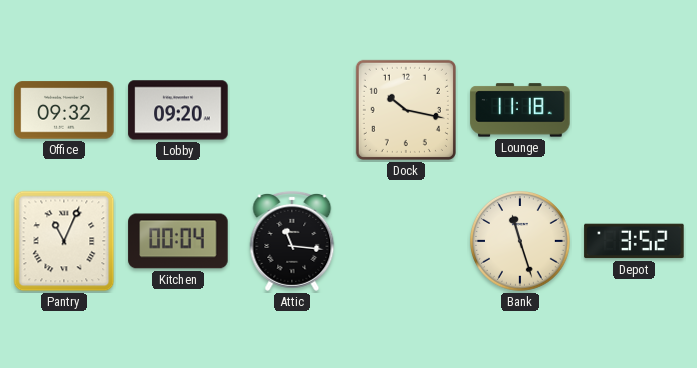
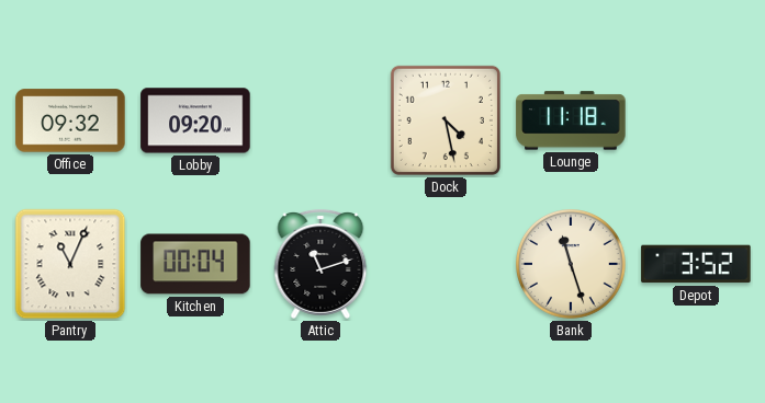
Dock: 10:17 -> 4:28 (446, 120)
Attic: 11:16 -> 11:12 (320, 264)
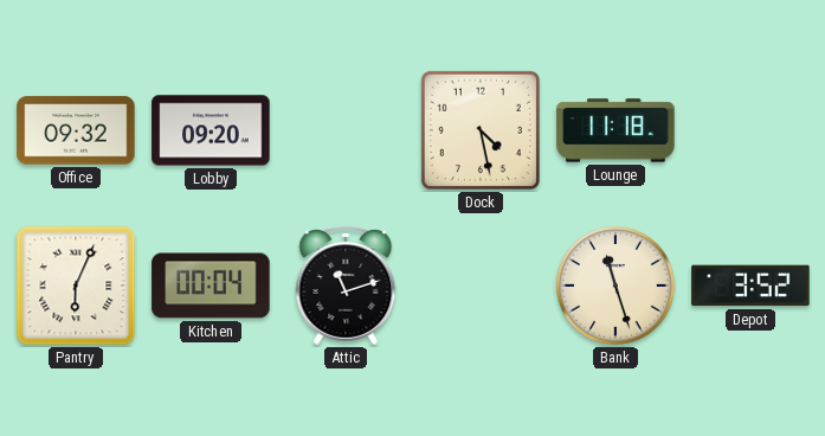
Pantry: 11:04 -> 6:04 (76, 286)
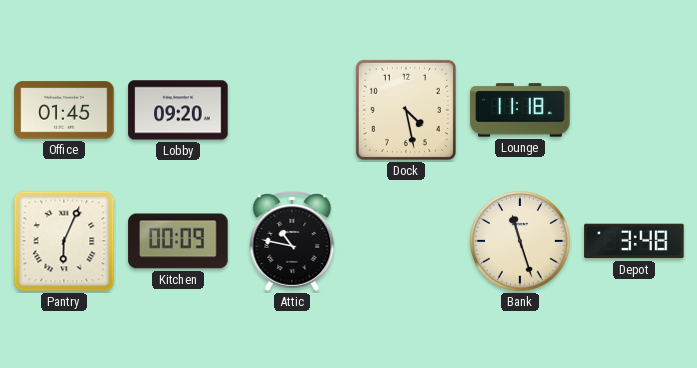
Office: 09:32 -> 01:45 (64, 110)
Kitchen: 00:04 -> 00:09 (178, 241)
Attic: 11:12 -> 10:47 (292, 241)
Depot: 3:52 -> 3:48 (634, 241)
